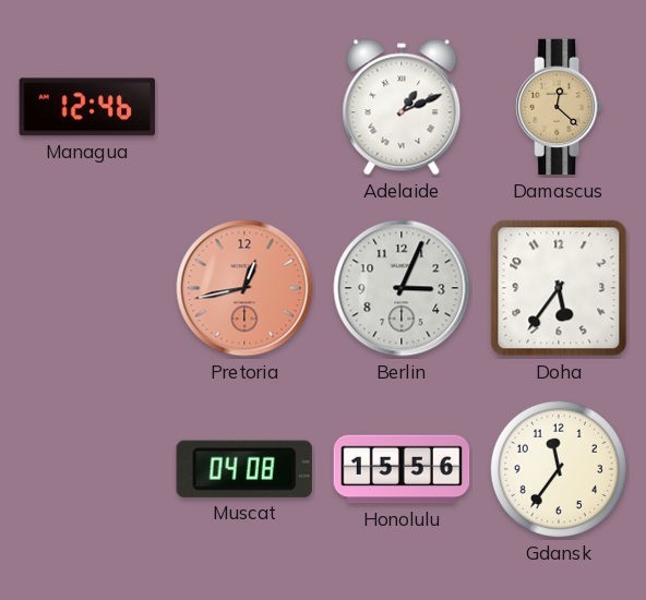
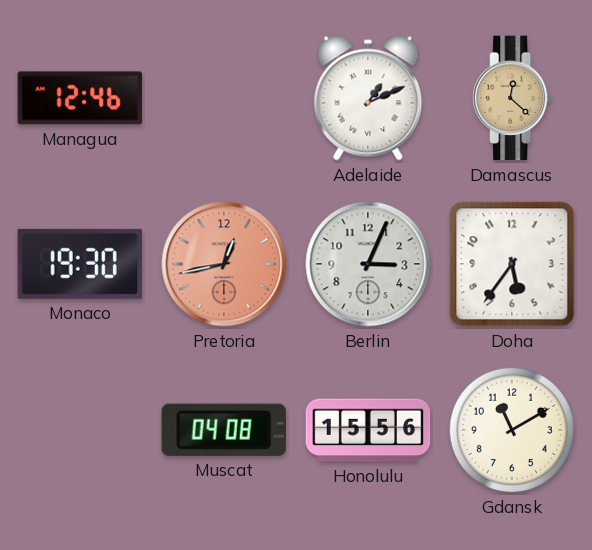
Monaco: none -> 19:30 (79, 264)
Gdansk: 11:36 -> 11:10 (512, 430)
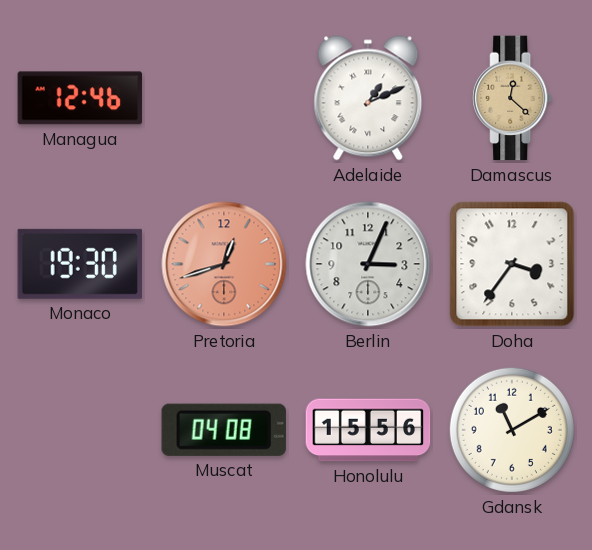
Pretoria: 12:43 -> 12:42 (224, 264)
Doha: 5:36 -> 3:36 (512, 264)
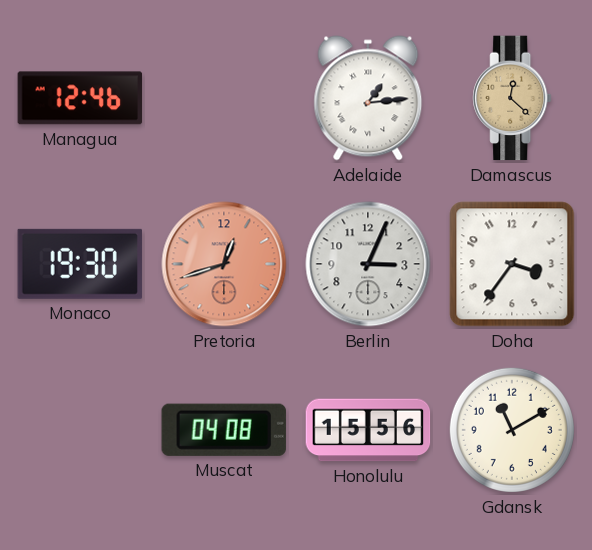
Adelaide: 1:11 -> 1:14 (368, 98)
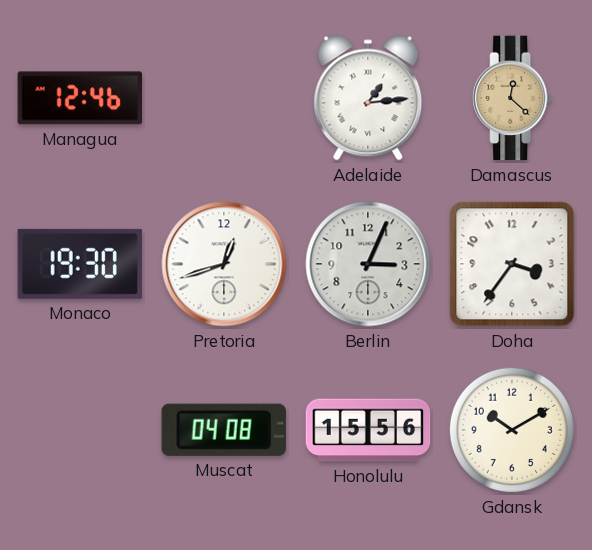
Pretoria dial: salmon -> white (224, 264)
Gdansk: 11:10 -> 10:10 (512, 430)
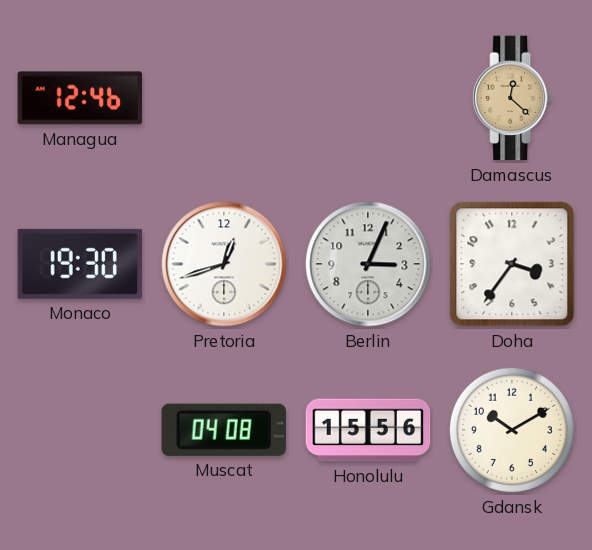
Adelaide: 1:14 -> none (368, 98)
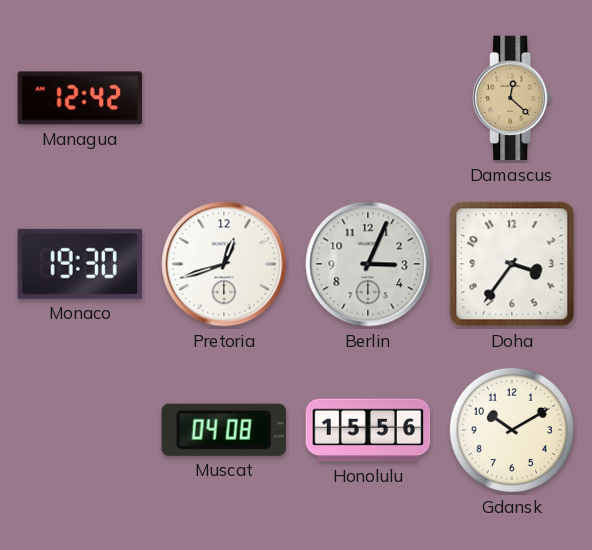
Managua: 12:46 -> 12:42 (80, 98)
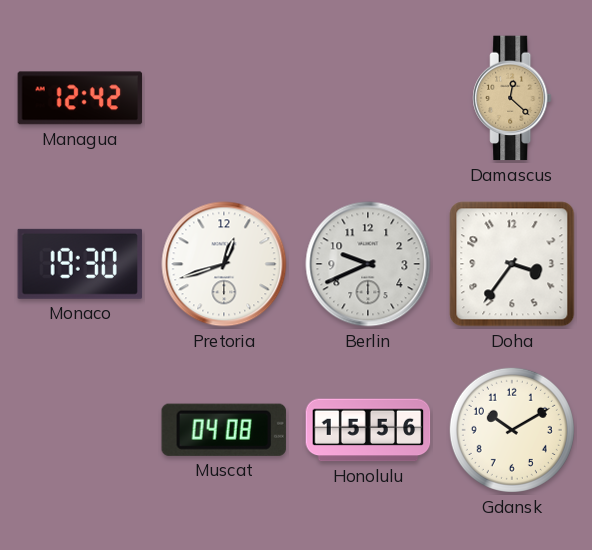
Berlin: 3:04 -> 9:41 (368, 264)
